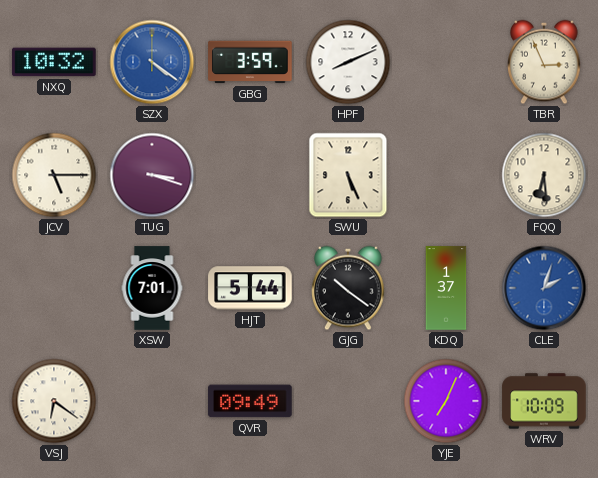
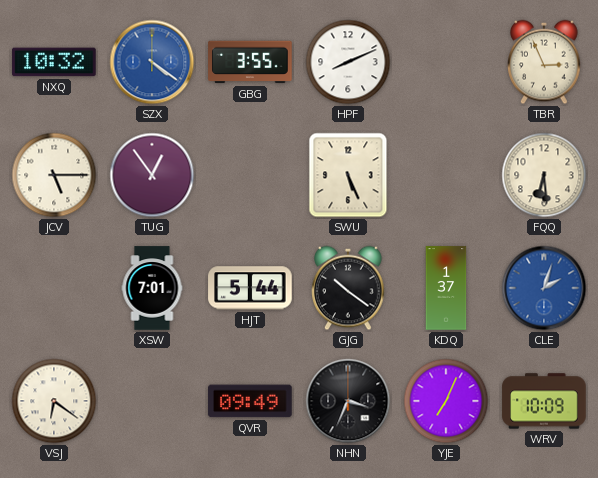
GBG: 3:59 -> 3:55 (250, 62)
TUG: 3:18 -> 12:54 (152, 175)
NHN: none -> 3:34 (348, 401)
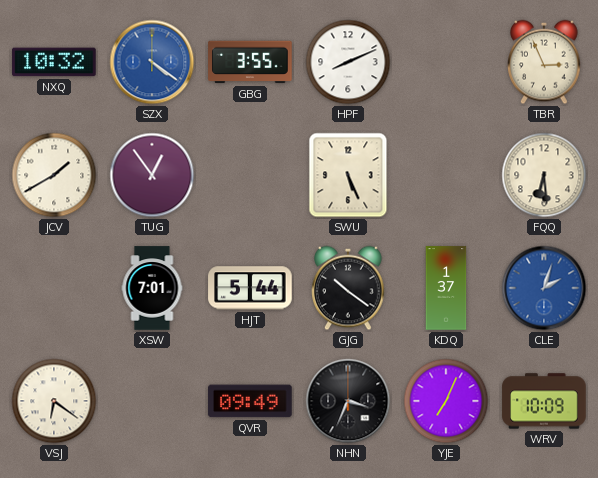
JCV: 5:15 -> 1:40 (54, 175)
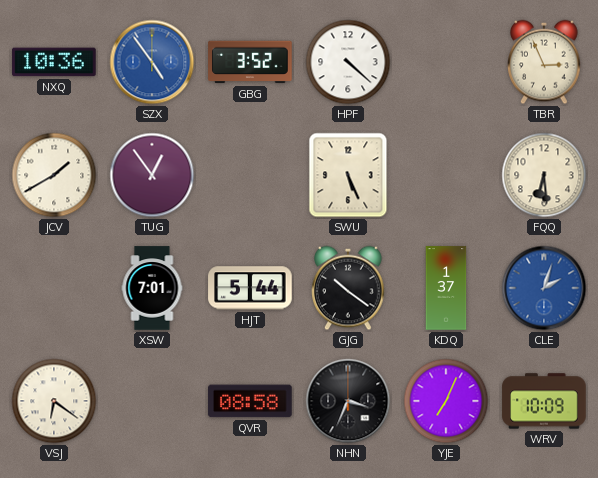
NXQ: 10:32 -> 10:36 (54, 62)
SZX: 4:21 -> 4:54 (152, 62)
GBG: 3:55 -> 3:52 (250, 62)
HPF: 8:11 -> 4:22 (348, 62)
QVR: 09:49 -> 08:58 (250, 401)
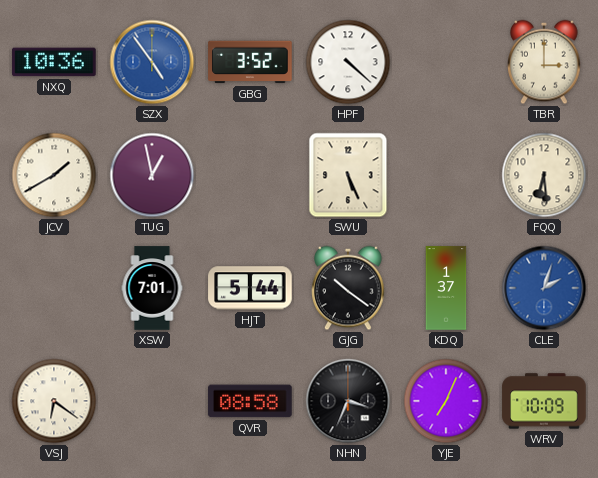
TBR: 2:56 -> 3:00 (544, 62)
TUG: 12:54 -> 12:58 (152, 175)
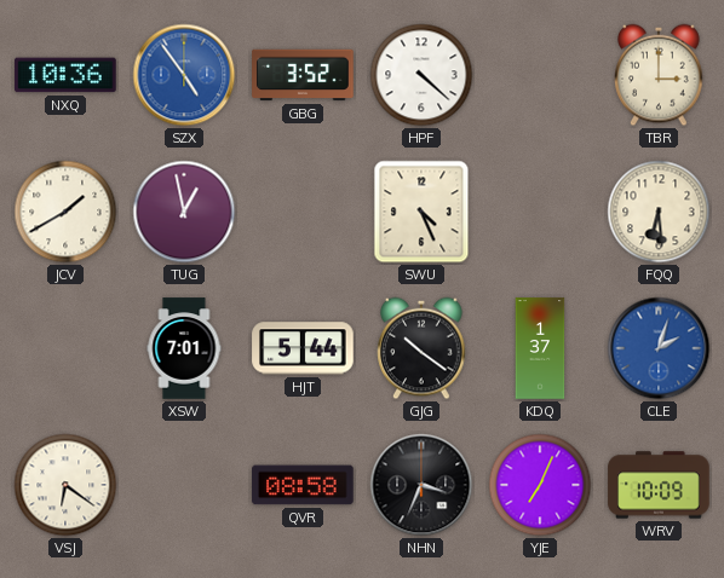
SWU: 5:26 -> 4:26 (421, 212)
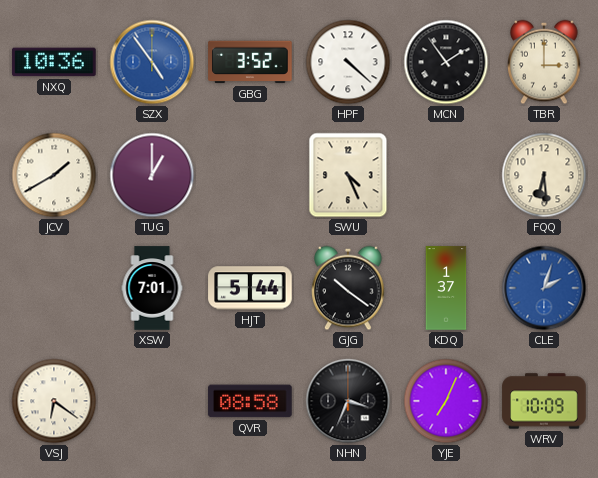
MCN: none -> 1:54 (446, 62)
TUG: 12:58 -> 1:00 (152, 175)
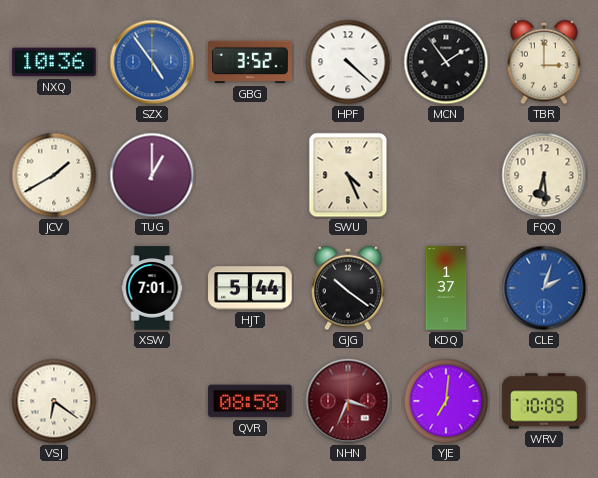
NHN dial: black -> burgundy (348, 401)
YJE: 7:04 -> 7:01 (446, 401)
